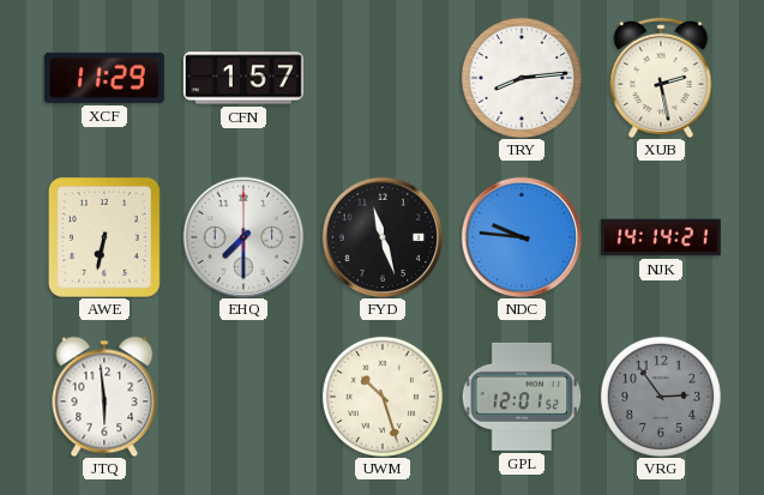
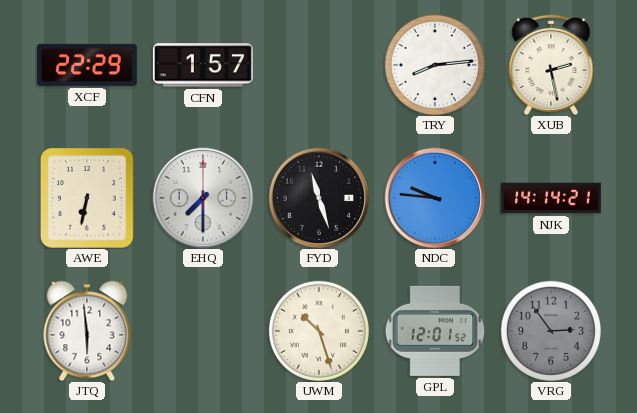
XCF: 11:29 -> 22:29 (87, 65)
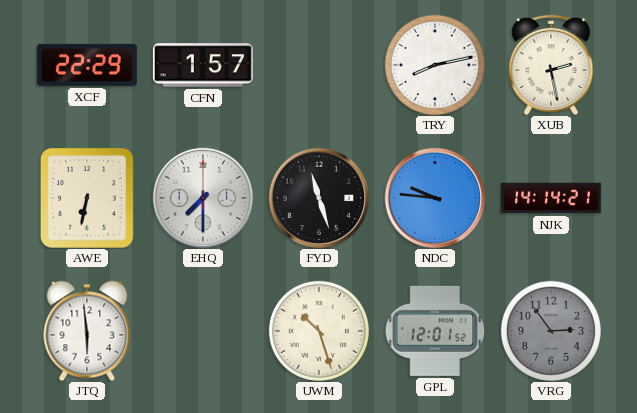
TRY: 8:14 -> 8:13 (435, 65)
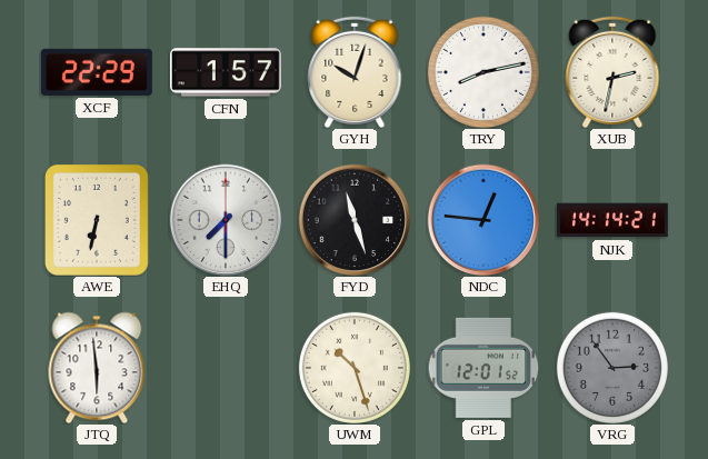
GYH: none -> 10:03 (355, 72)
XUB: 2:28 -> 2:32 (612, 72)
NDC: 9:46 -> 12:46 (483, 220)
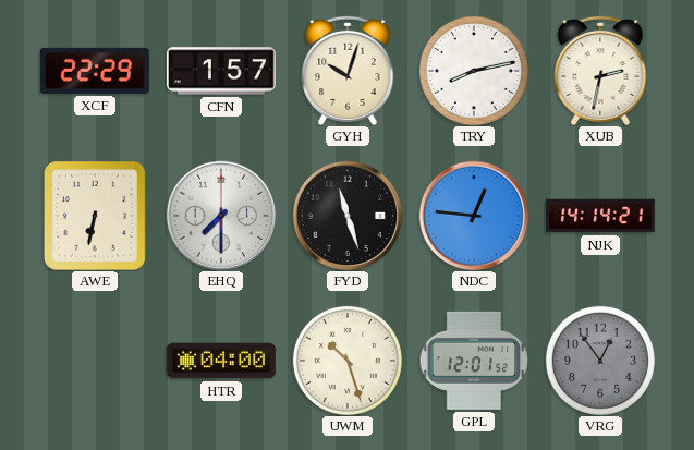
JTQ: 5:59 -> none (97, 368)
HTR: none -> 04:00 (221, 361)
VRG: 2:54 -> 12:54 (600, 361)
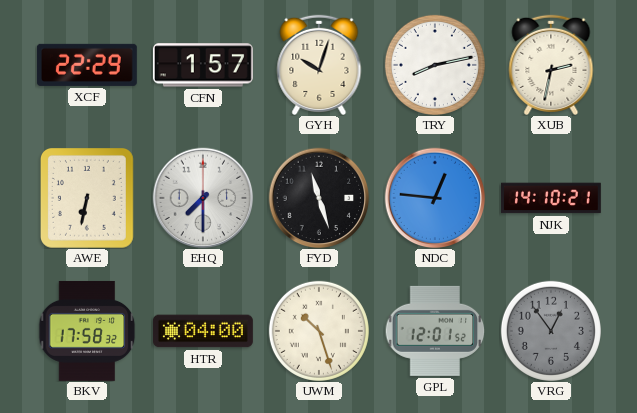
NJK: 14:14 -> 14:10 (551, 198)
BKV: none -> 17:58 (87, 331)
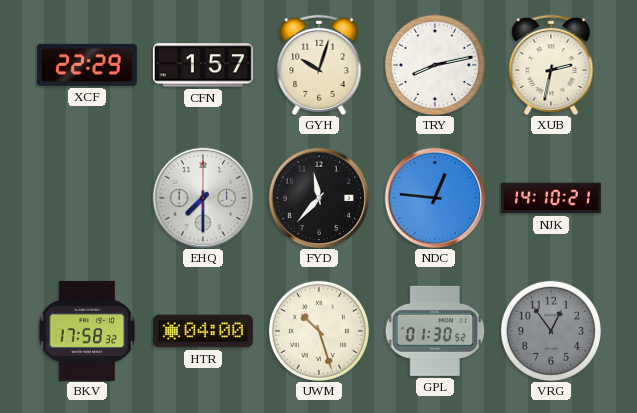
AWE: 6:32 -> none (87, 198)
FYD: 11:27 -> 11:37 (319, 198)
GPL: 12:01 -> 01:30 (435, 331)
